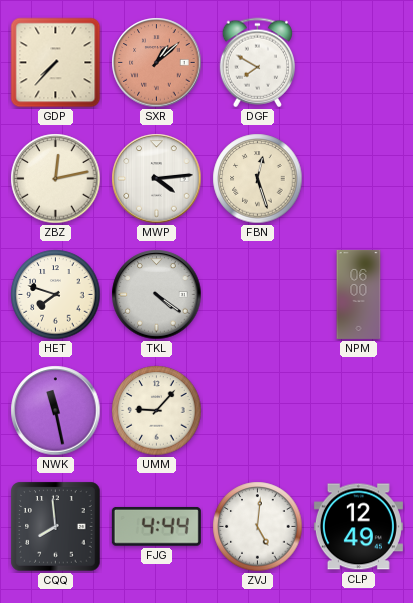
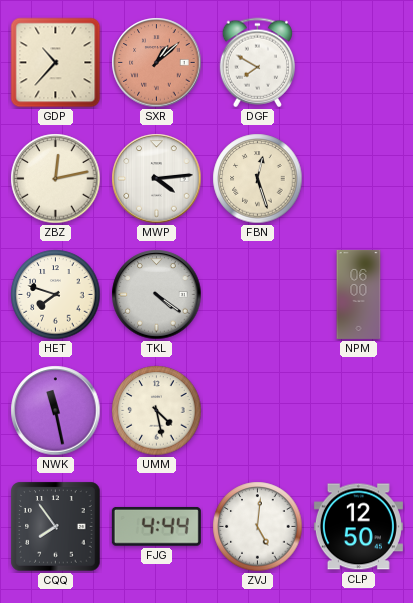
GDP: 7:37 -> 10:37 (56, 63)
UMM: 9:07 -> 4:28 (157, 411)
CQQ: 7:59 -> 7:54 (56, 527)
CLP: 12:49 -> 12:50 (358, 527)
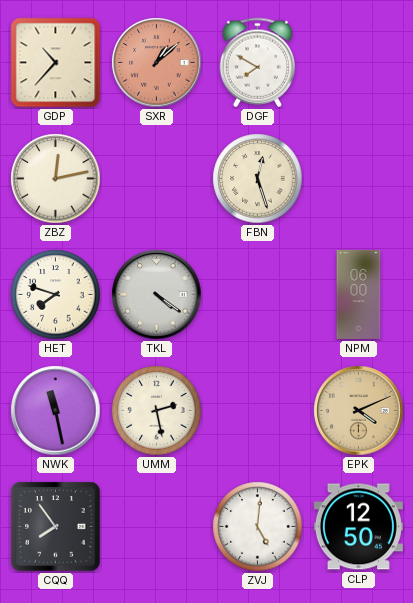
MWP: 4:14 -> none (157, 179)
UMM: 4:28 -> 2:28 (157, 411)
EPK: none -> 4:11 (359, 411)
FJG: 4:44 -> none (156, 526)
